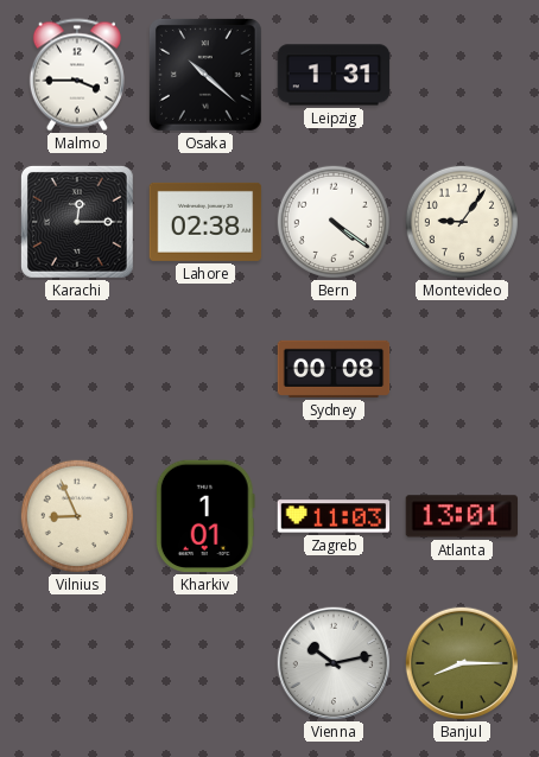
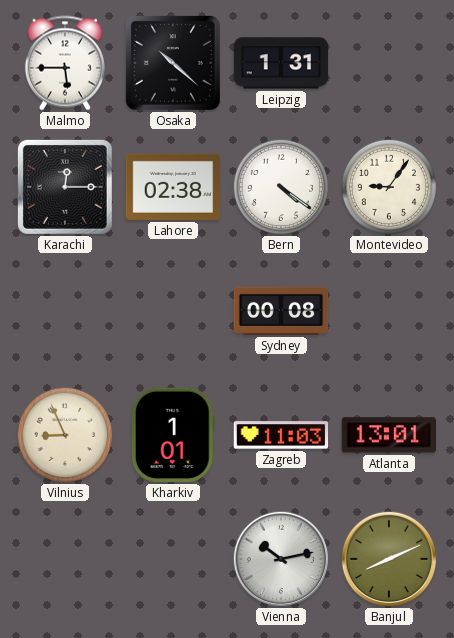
Malmo: 3:45 -> 5:45 (65, 63)
Banjul: 8:15 -> 8:11 (389, 559)
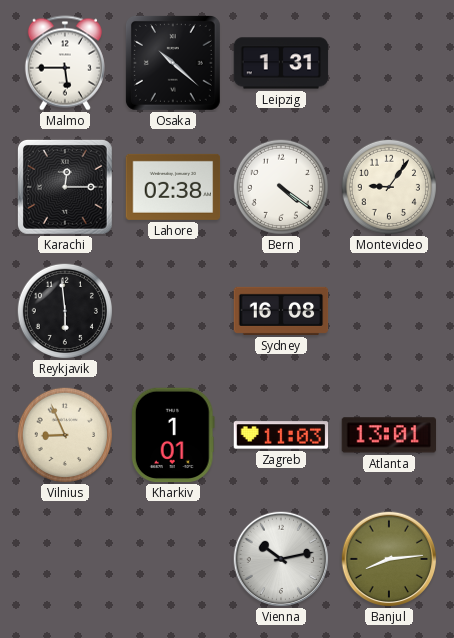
Reykjavik: none -> 5:59 (65, 311)
Sydney: 00:08 -> 16:08 (281, 311)
Banjul: 8:11 -> 8:14 (389, 559)
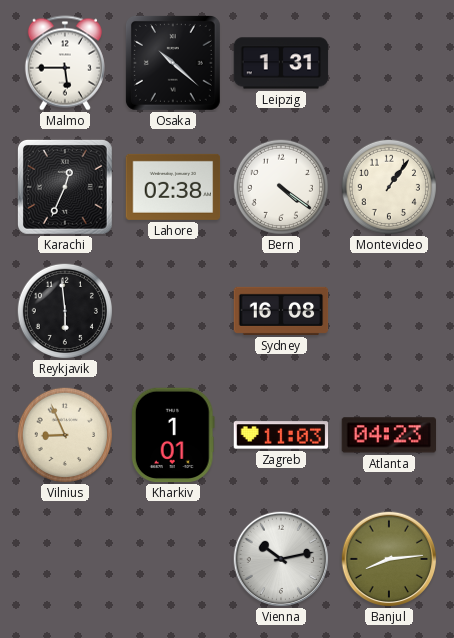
Karachi: 12:15 -> 12:34 (65, 187)
Montevideo: 9:06 -> 1:06 (389, 187)
Atlanta: 13:01 -> 04:23 (389, 435)
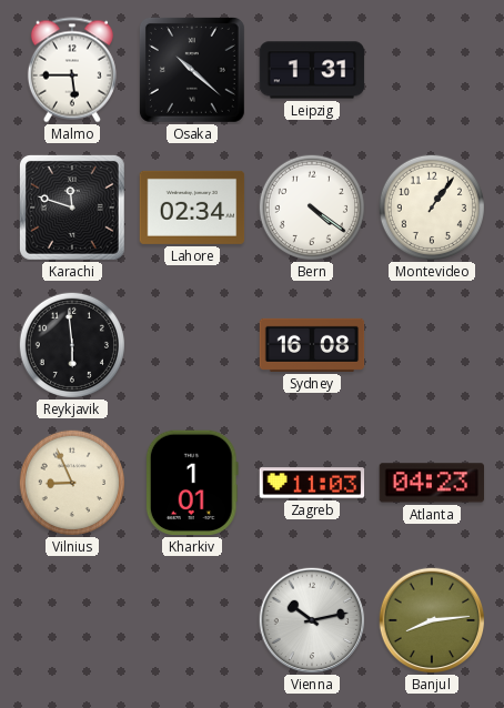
Karachi: 12:34 -> 11:48 (72, 208)
Lahore: 02:38 -> 02:34 (192, 208)
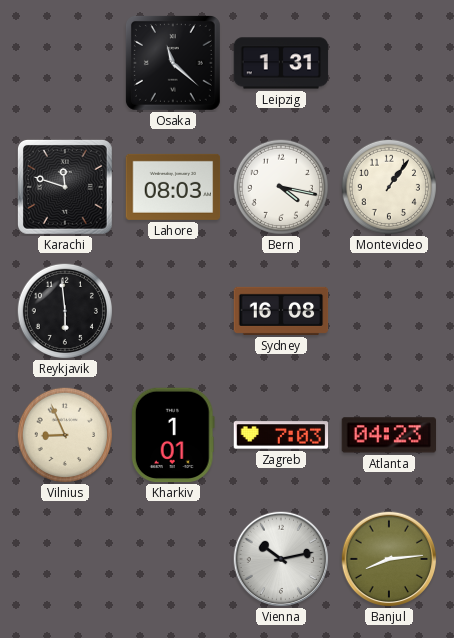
Malmo: 5:45 -> none (72, 70)
Osaka: 10:22 -> 11:22 (173, 63)
Lahore: 02:34 -> 08:03 (173, 187)
Bern: 4:21 -> 4:17 (281, 187)
Zagreb: 11:03 -> 7:03 (281, 435)
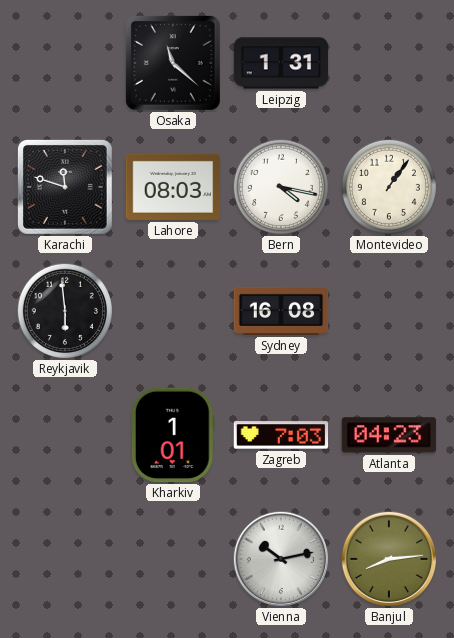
Vilnius: 8:56 -> none (65, 435)
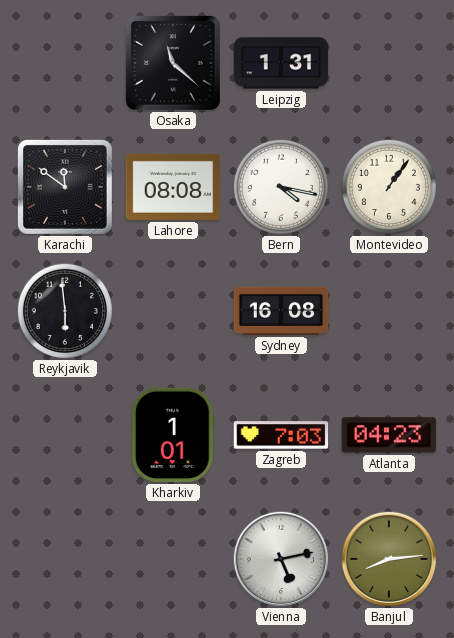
Karachi: 11:48 -> 11:51 (65, 187)
Lahore: 08:03 -> 08:08 (173, 187)
Vienna: 10:13 -> 5:13 (281, 559)
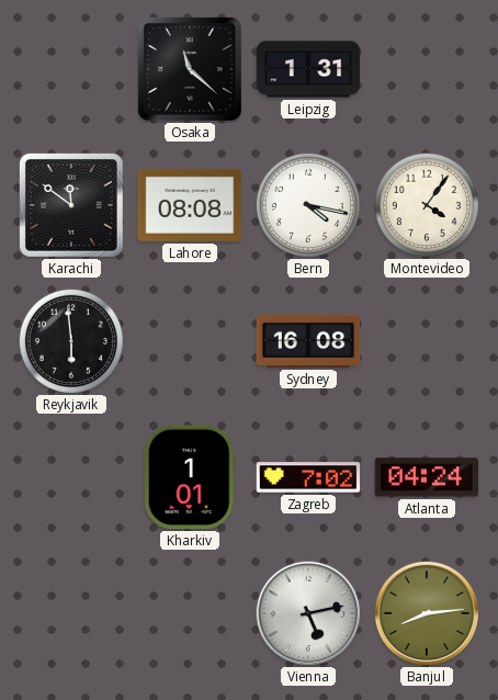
Montevideo: 1:06 -> 4:06 (427, 205)
Zagreb: 7:03 -> 7:02 (308, 477)
Atlanta: 04:23 -> 04:24 (427, 477)
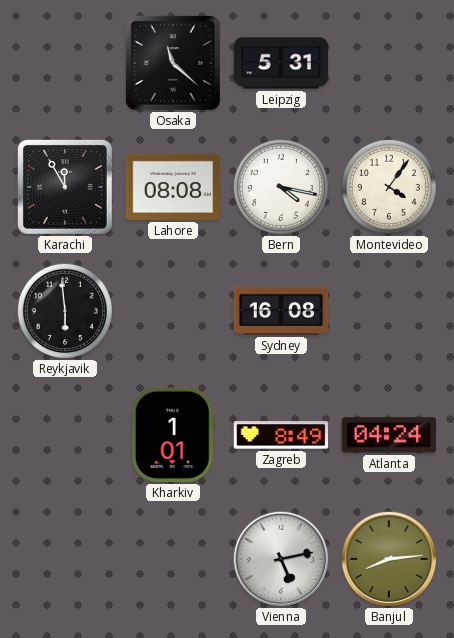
Leipzig: 1:31 -> 5:31 (281, 63)
Karachi: 11:51 -> 11:55 (65, 187)
Zagreb: 7:02 -> 8:49 (281, 435)
